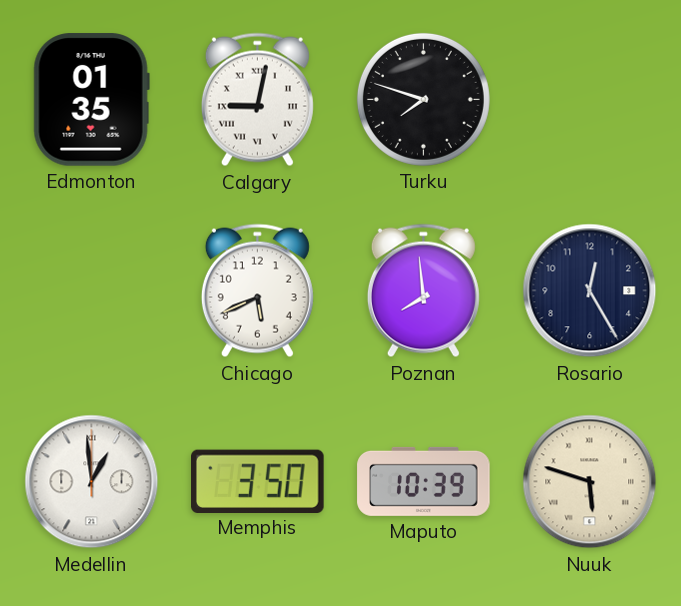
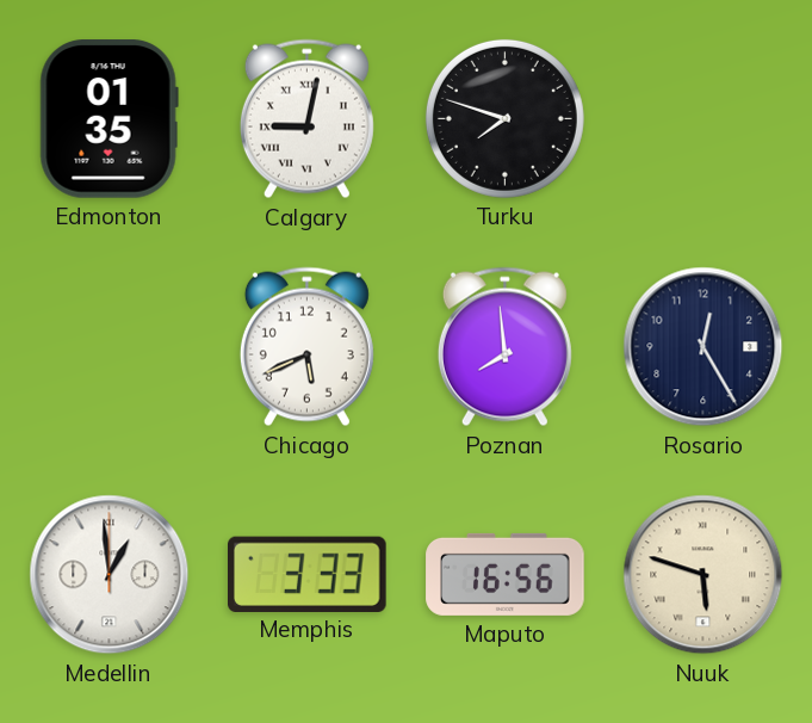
Memphis: 3:50 -> 3:33 (308, 574)
Maputo: 10:39 -> 16:56 (506, 574)
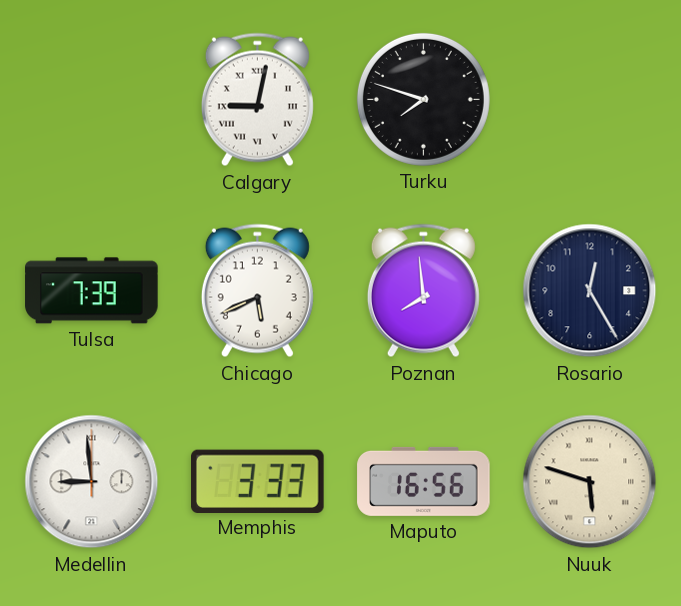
Edmonton: 01:35 -> none (109, 119)
Tulsa: none -> 7:39 (92, 291)
Medellin: 12:59 -> 8:59 (92, 482)
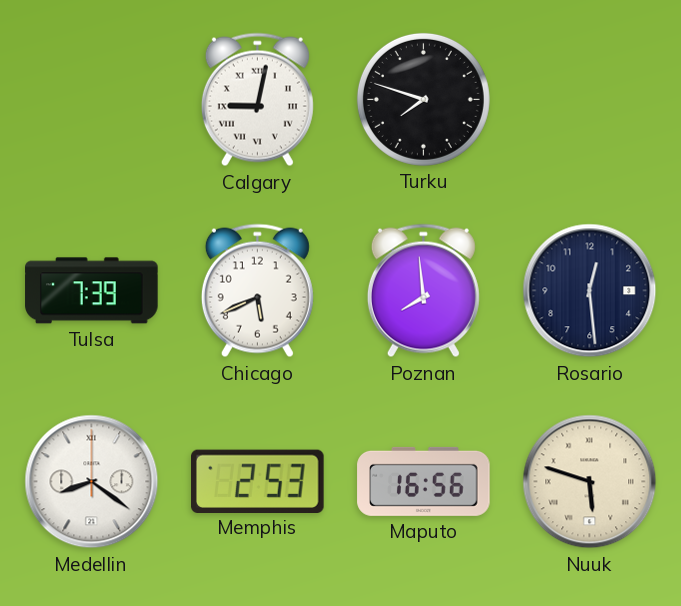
Rosario: 12:25 -> 12:29 (590, 291)
Medellin: 8:59 -> 8:21 (92, 482)
Memphis: 3:33 -> 2:53 (258, 481)
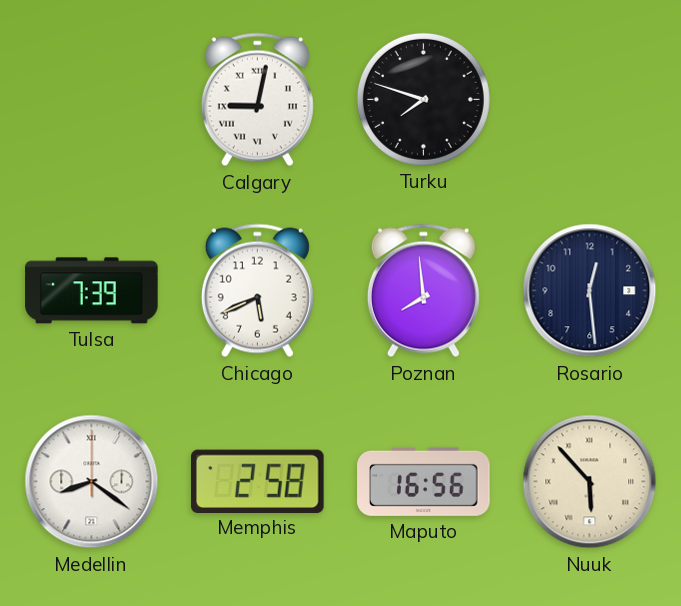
Memphis: 2:53 -> 2:58 (258, 481)
Nuuk: 5:48 -> 5:53 (590, 482)
